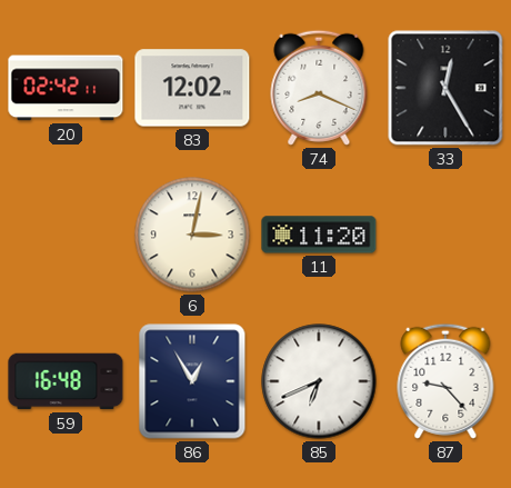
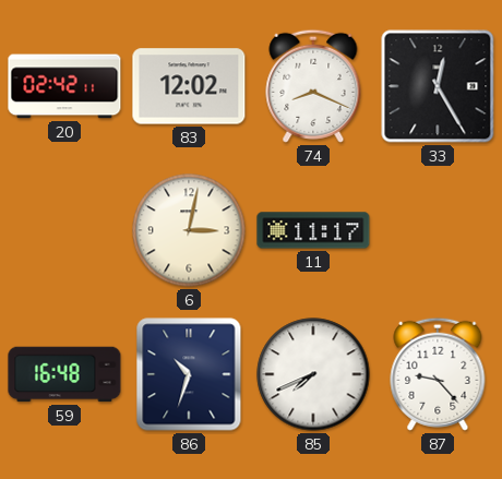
11: 11:20 -> 11:17 (313, 230)
86: 12:55 -> 10:33 (189, 374)
85: 6:41 -> 7:41 (313, 374)
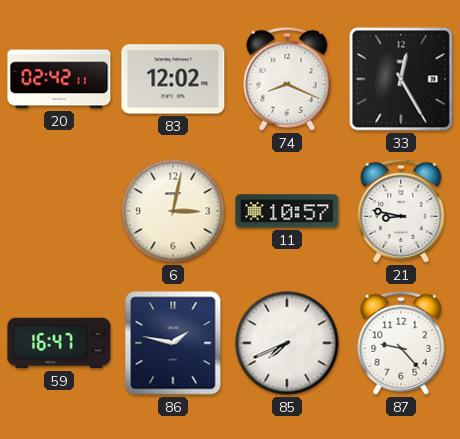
11: 11:17 -> 10:57 (287, 211)
21: none -> 8:47 (401, 211)
59: 16:48 -> 16:47 (59, 343)
86: 10:33 -> 1:47 (173, 343)
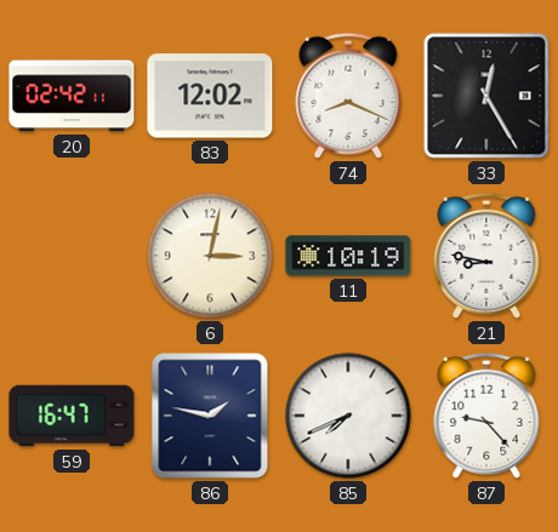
11: 10:57 -> 10:19 (348, 256)
